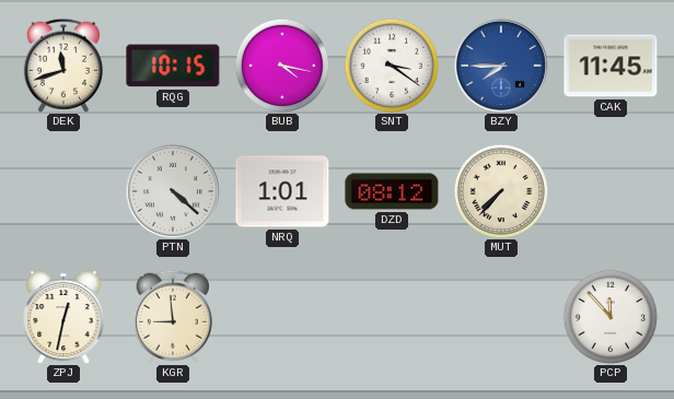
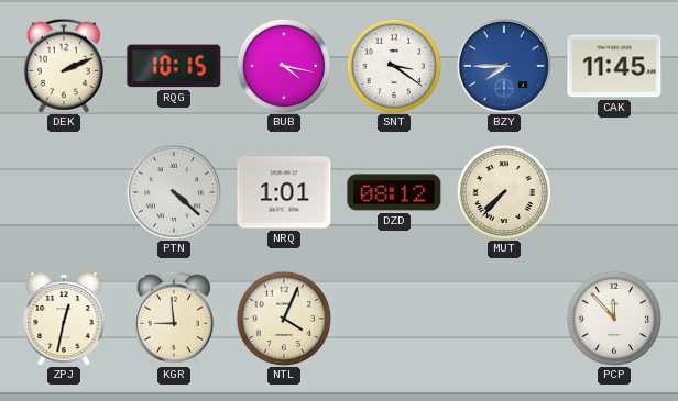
DEK: 11:42 -> 2:11 (64, 66)
NTL: none -> 4:04 (284, 319)
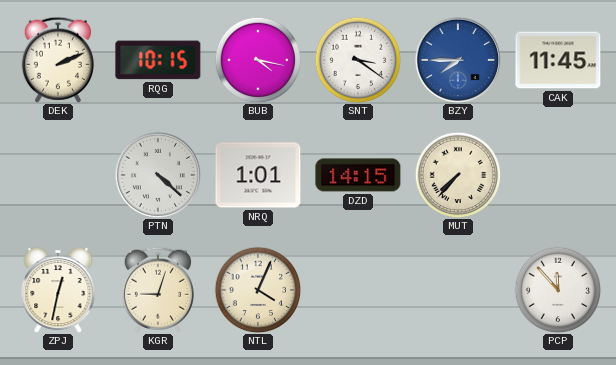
DZD: 08:12 -> 14:15 (358, 175)
KGR: 8:59 -> 9:03 (158, 290)
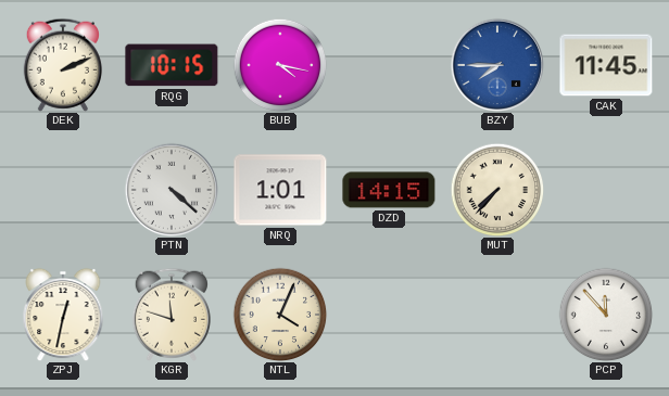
SNT: 3:21 -> none (358, 60)
KGR: 9:03 -> 11:48 (172, 315)
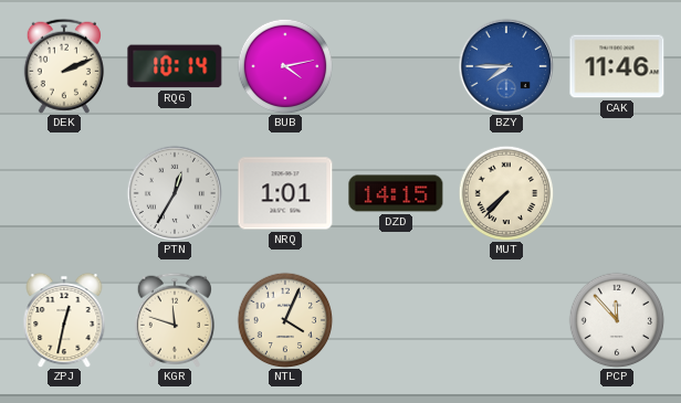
RQG: 10:15 -> 10:14 (175, 66)
BUB: 4:17 -> 4:13 (285, 66)
CAK: 11:45 -> 11:46 (617, 66)
PTN: 4:22 -> 12:35 (174, 192)
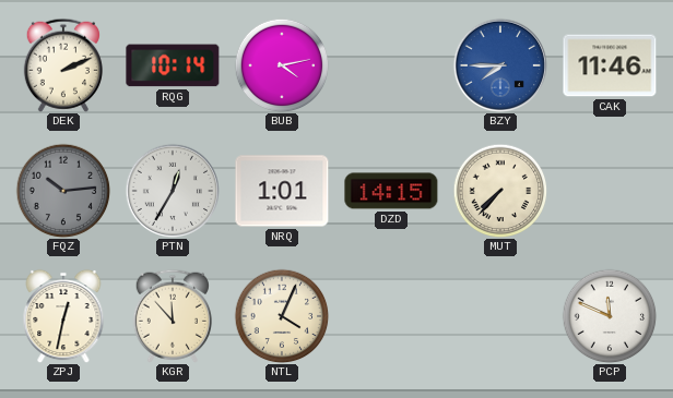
FQZ: none -> 10:14 (63, 191)
KGR: 11:48 -> 11:53 (173, 316)
PCP: 11:53 -> 11:49 (610, 316)
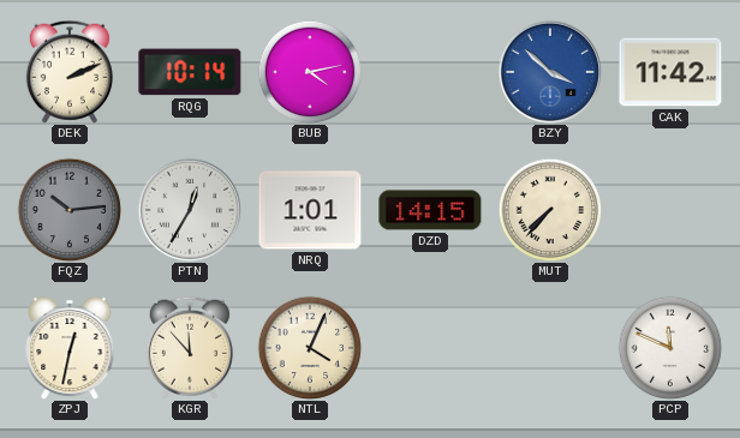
BZY: 7:45 -> 3:52 (549, 71)
CAK: 11:46 -> 11:42 (670, 72)
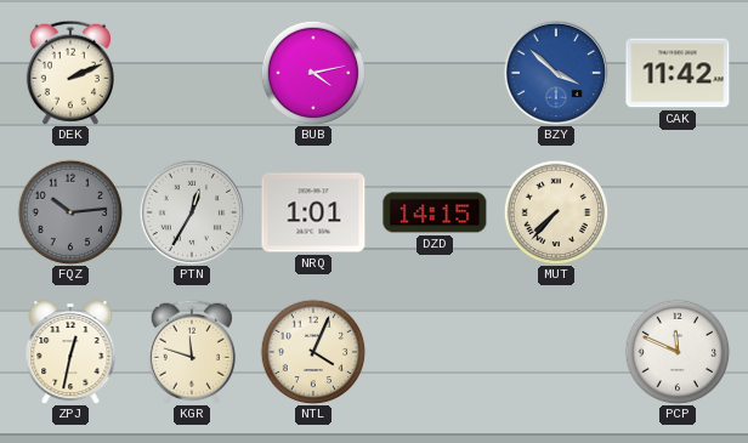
RQG: 10:14 -> none (190, 72)
KGR: 11:53 -> 11:48 (192, 352)
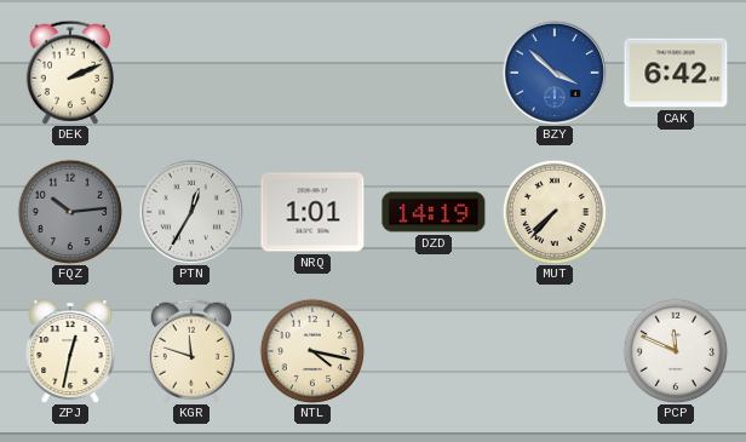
BUB: 4:13 -> none (313, 73)
CAK: 11:42 -> 6:42 (676, 73)
DZD: 14:15 -> 14:19 (434, 212)
NTL: 4:04 -> 4:17 (312, 351)
